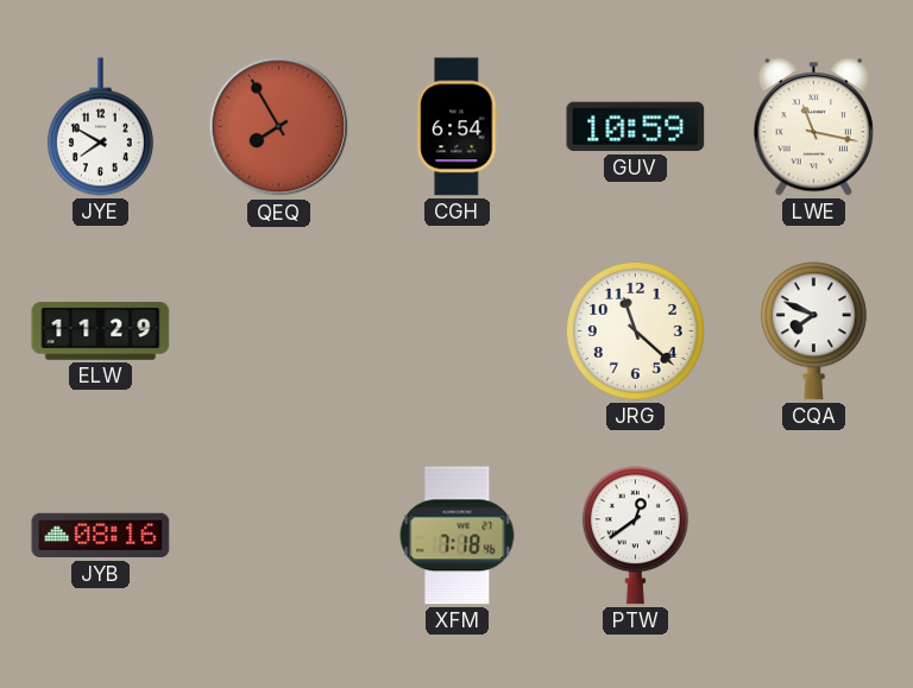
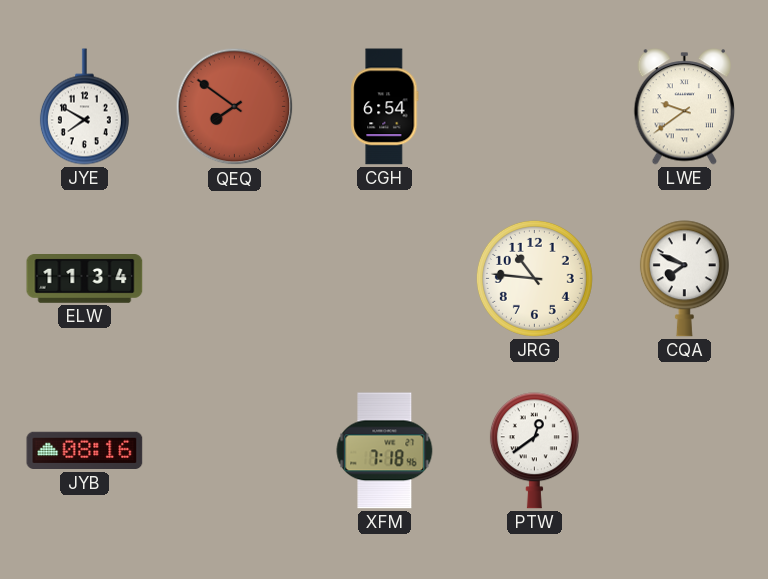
QEQ: 7:55 -> 7:51 (235, 107)
GUV: 10:59 -> none (636, 127)
LWE: 11:17 -> 9:39 (685, 107)
ELW: 11:29 -> 11:34 (85, 279)
JRG: 11:22 -> 10:46 (534, 278)
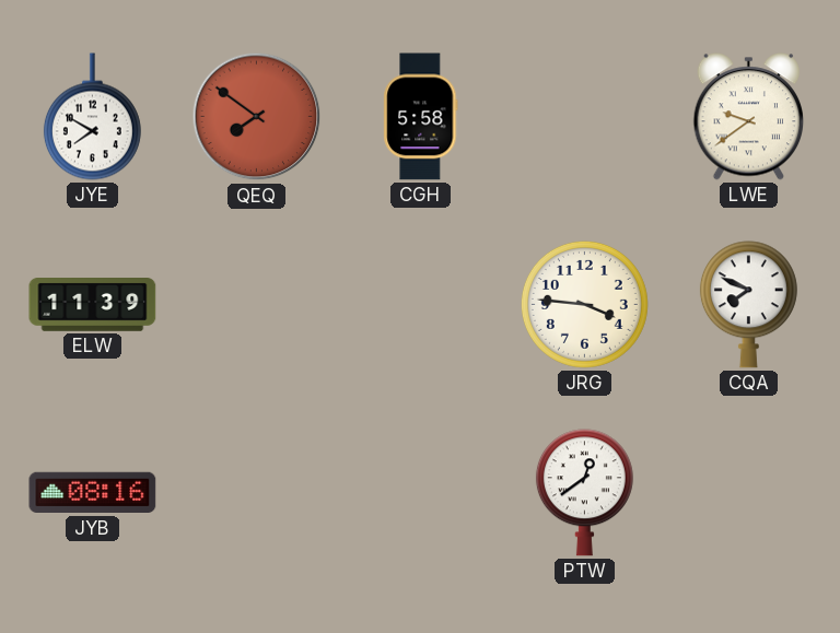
CGH: 6:54 -> 5:58 (421, 117)
ELW: 11:34 -> 11:39 (93, 305)
JRG: 10:46 -> 3:46 (584, 304)
XFM: 7:18 -> none (385, 451)
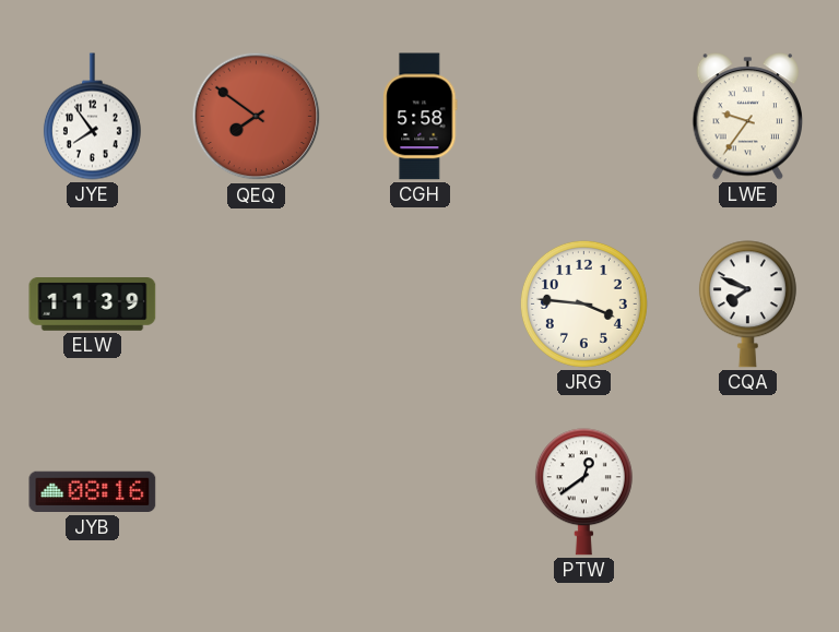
JYE: 7:50 -> 7:54 (92, 117)
LWE: 9:39 -> 9:36 (748, 117)
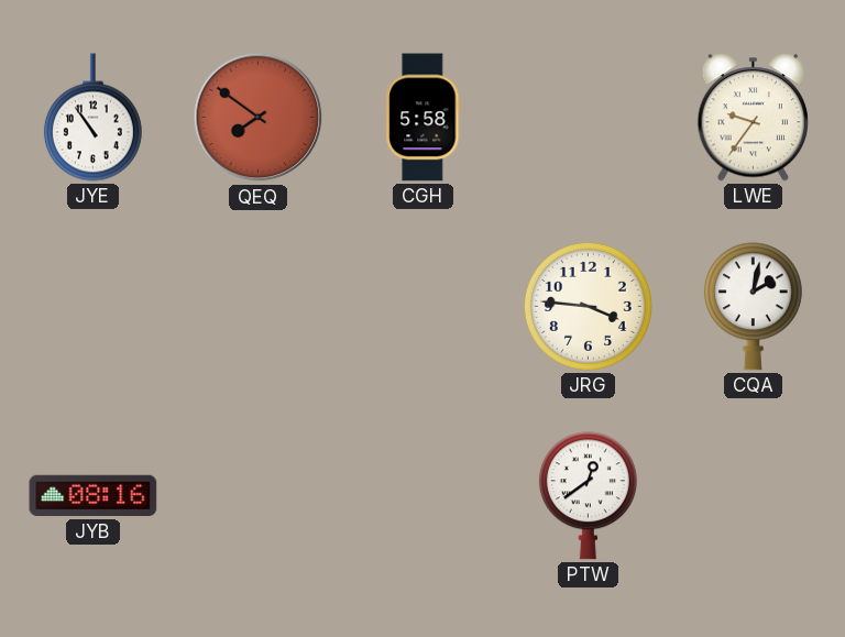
JYE: 7:54 -> 10:54 (92, 118)
ELW: 11:39 -> none (93, 305)
CQA: 7:49 -> 2:02 (753, 307)
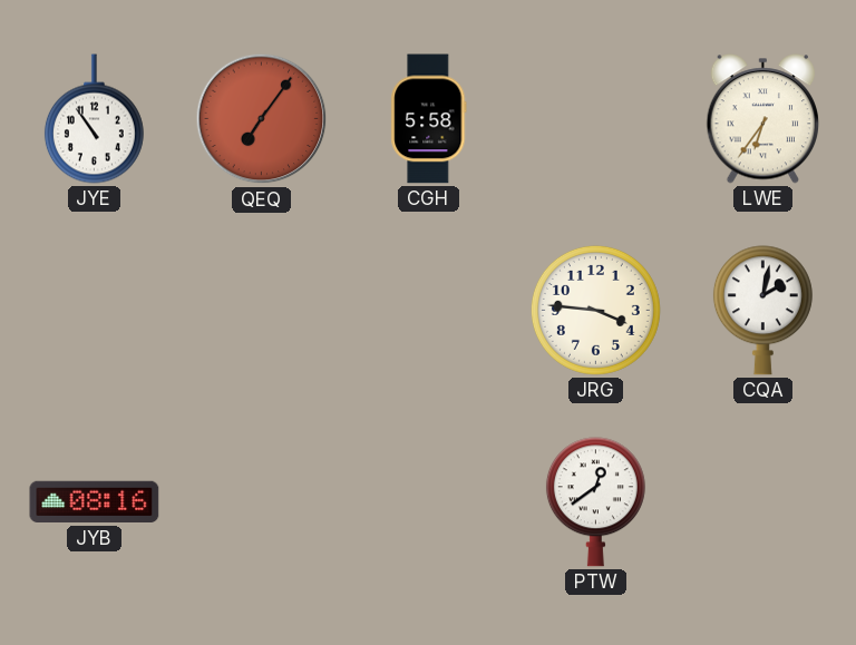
QEQ: 7:51 -> 7:06 (262, 119)
LWE: 9:36 -> 6:36 (763, 119)
